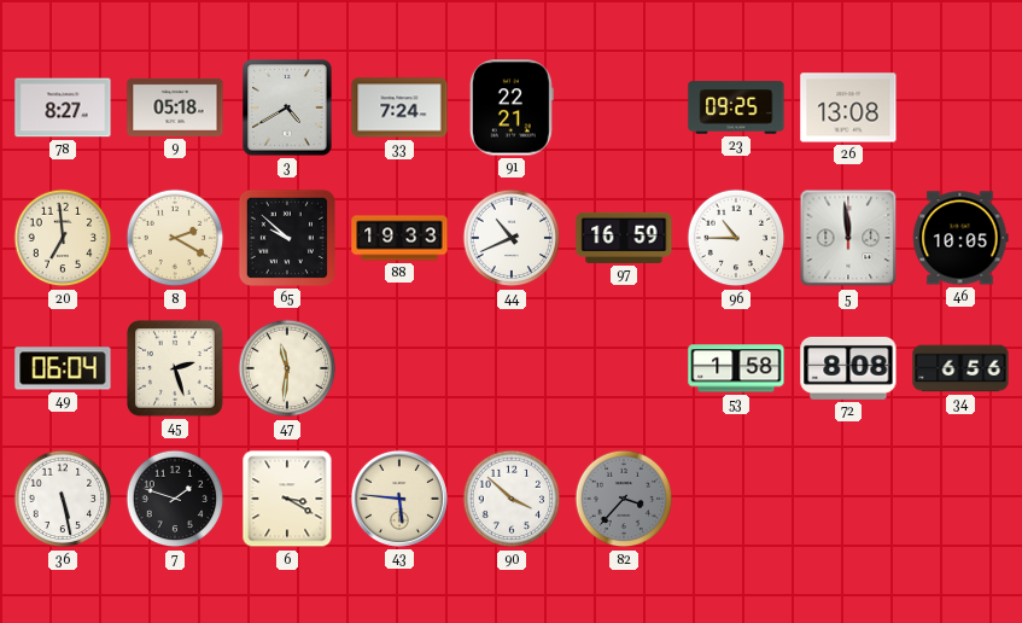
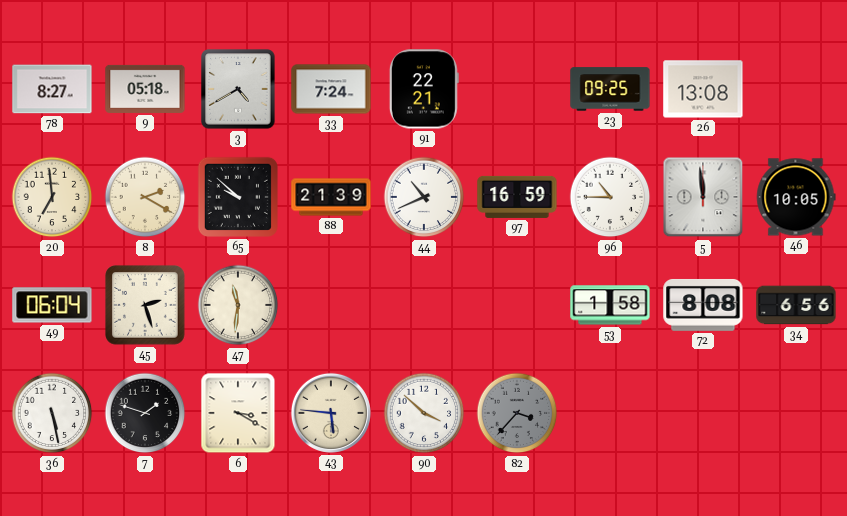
88: 19:33 -> 21:39 (331, 197)
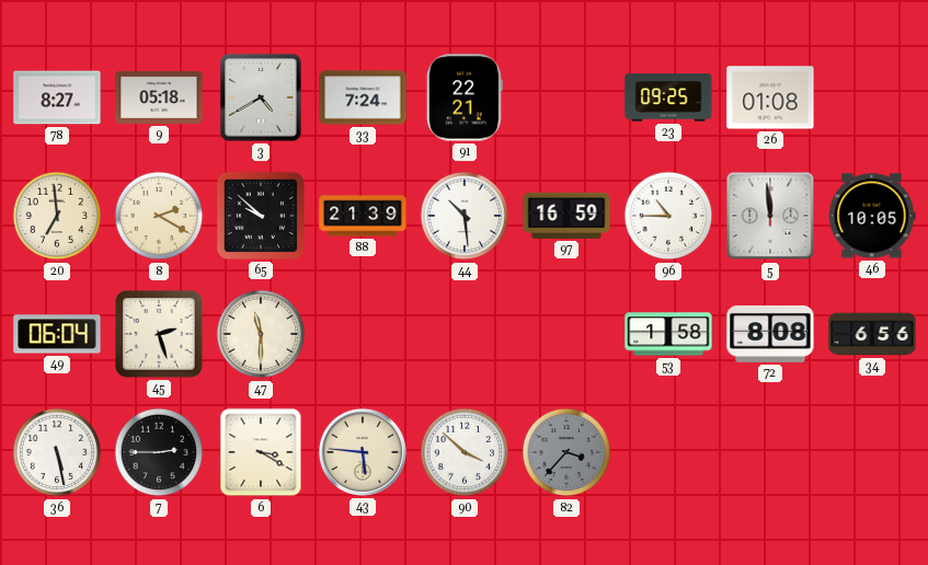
26: 13:08 -> 01:08 (770, 97)
44: 10:41 -> 10:29 (465, 216)
47: 11:31 -> 11:30 (261, 334)
7: 1:48 -> 2:45 (159, 452)
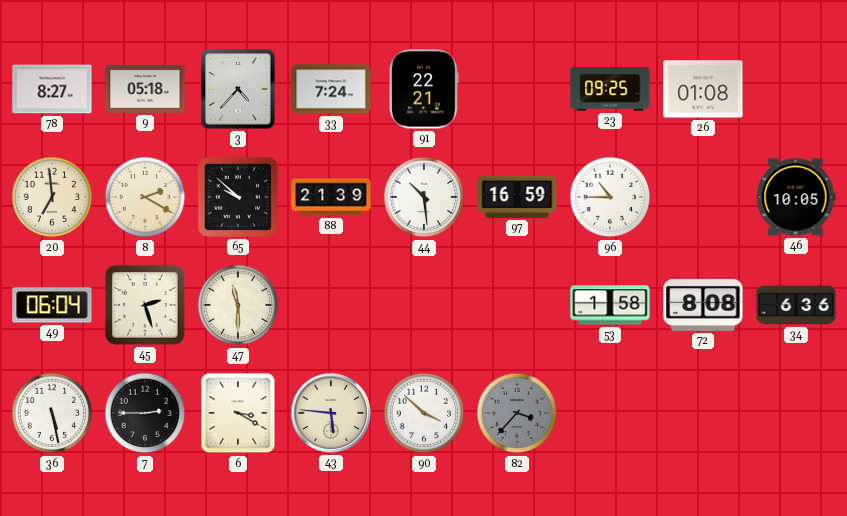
3: 4:40 -> 4:37 (238, 89)
5: 11:59 -> none (770, 216)
34: 6:56 -> 6:36 (796, 305)
